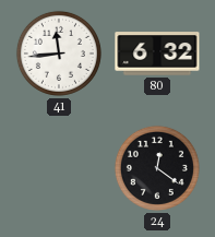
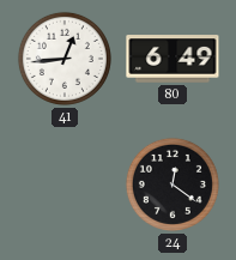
41: 11:44 -> 12:44 (65, 59)
80: 6:32 -> 6:49 (173, 59)
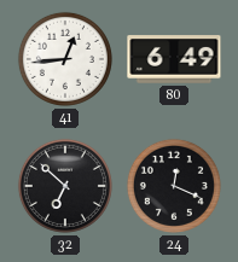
32: none -> 6:52 (65, 186)
24: 12:21 -> 12:19 (174, 186)
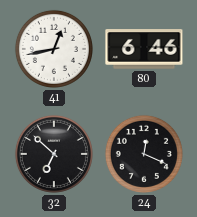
41: 12:44 -> 12:43 (54, 49)
80: 6:49 -> 6:46 (144, 49)
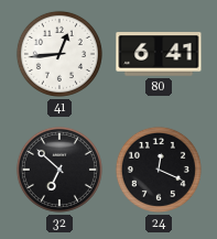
41: 12:43 -> 12:44 (59, 54)
80: 6:46 -> 6:41 (159, 54)
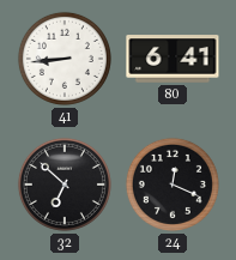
41: 12:44 -> 8:44 (65, 59)
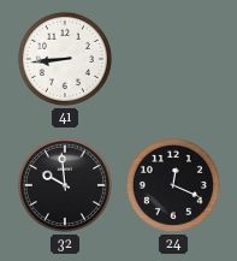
80: 6:41 -> none (173, 59)
32: 6:52 -> 9:59 (65, 185)
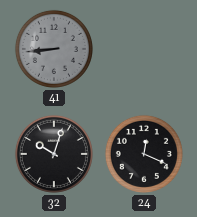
41 dial: white -> grey (54, 49)
32: 9:59 -> 10:03 (54, 154)
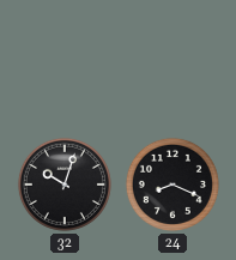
41: 8:44 -> none (54, 49)
24: 12:19 -> 8:19 (173, 185)
